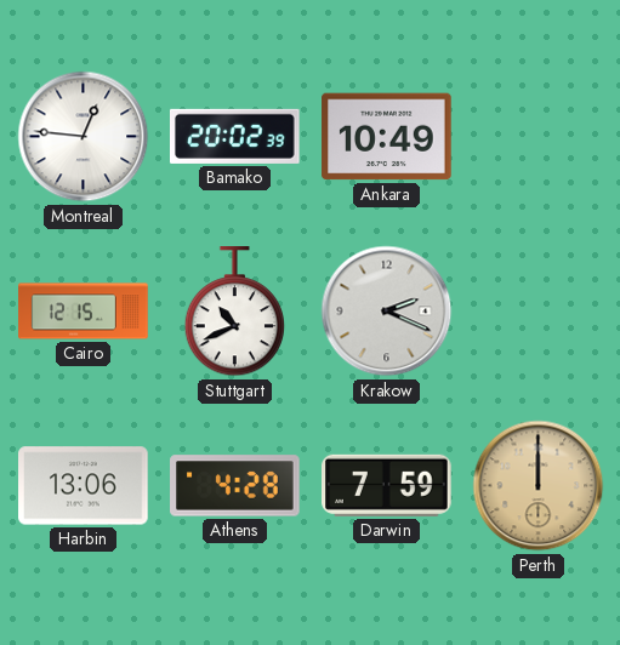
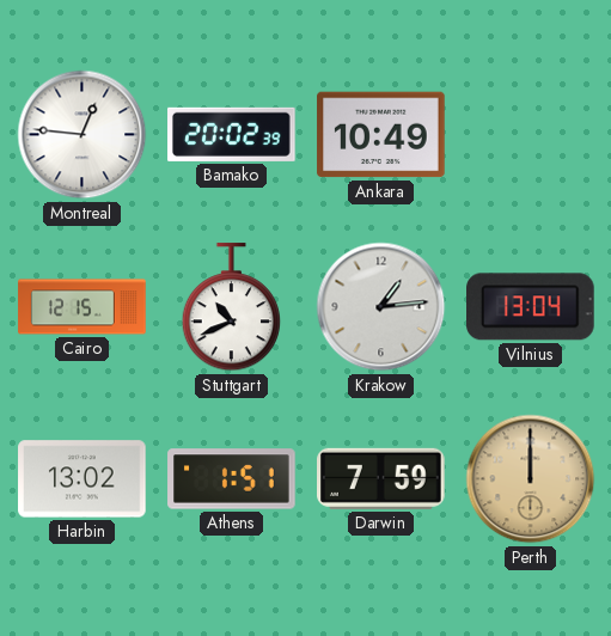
Krakow: 2:19 -> 1:14 (381, 307)
Vilnius: none -> 13:04 (531, 307)
Harbin: 13:06 -> 13:02 (83, 479)
Athens: 4:28 -> 1:51 (232, 479)
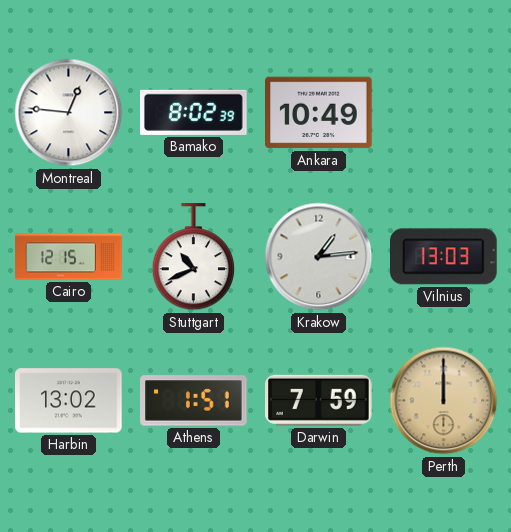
Bamako: 20:02 -> 8:02 (194, 112)
Vilnius: 13:04 -> 13:03 (444, 257)
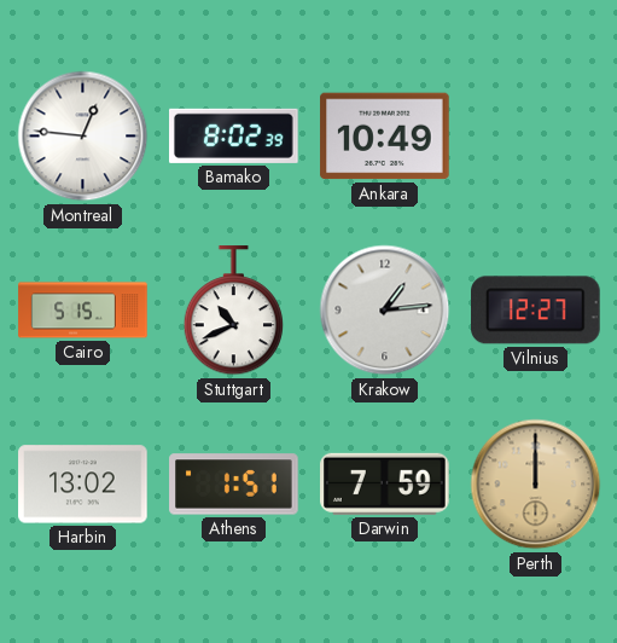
Cairo: 12:15 -> 5:15 (83, 311)
Vilnius: 13:03 -> 12:27 (536, 311)
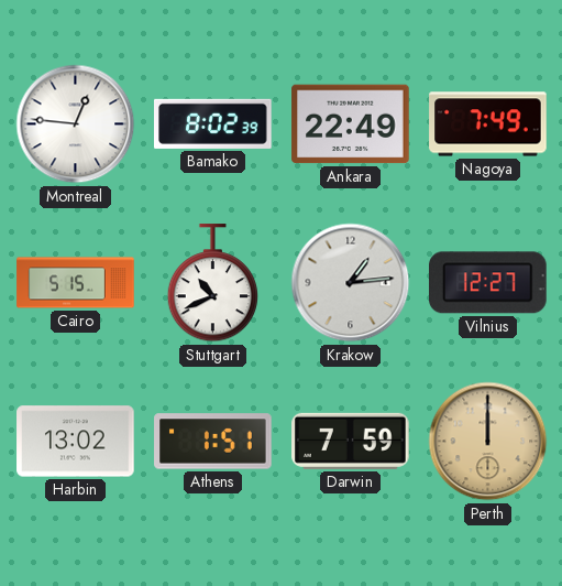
Ankara: 10:49 -> 22:49 (351, 124)
Nagoya: none -> 7:49 (488, 124)
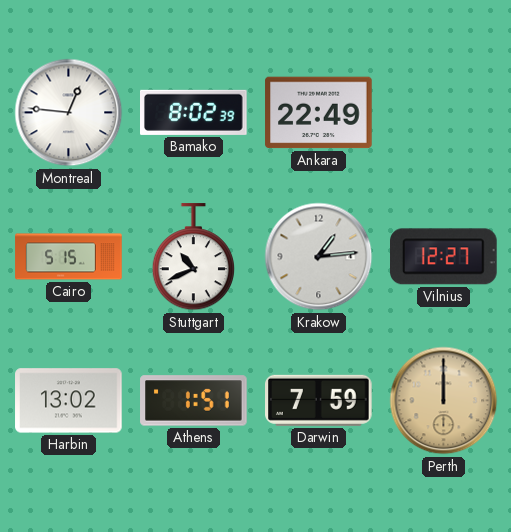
Nagoya: 7:49 -> none (488, 124)
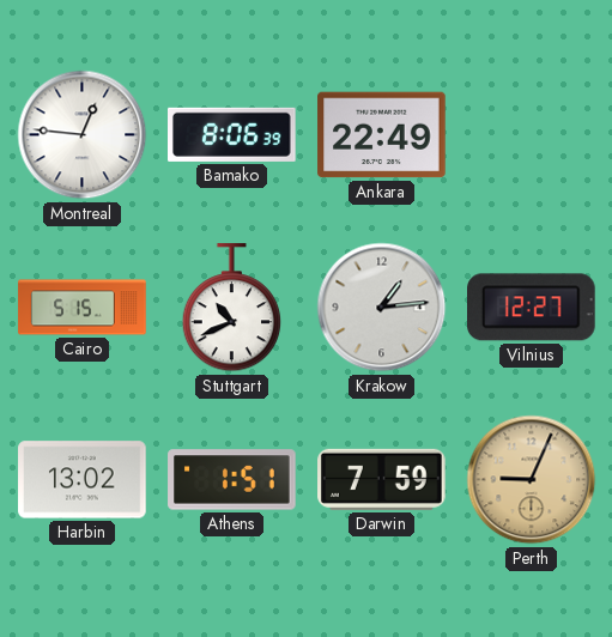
Bamako: 8:02 -> 8:06 (232, 134)
Perth: 12:00 -> 9:04 (532, 480)
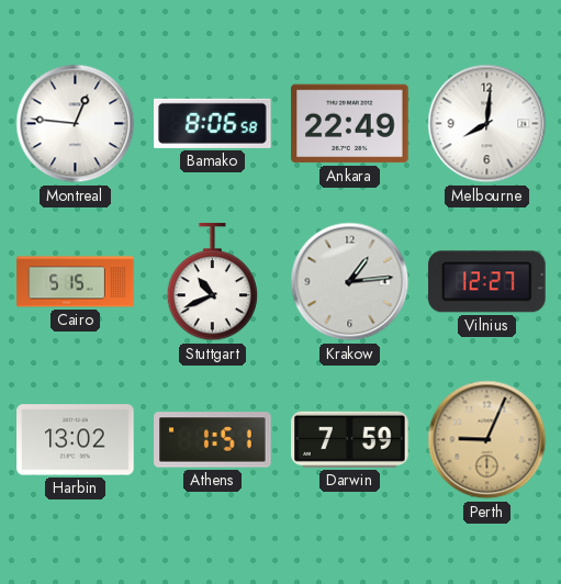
Bamako: 8:06:39 -> 8:06:58 (213, 123)
Melbourne: none -> 8:01 (487, 124)
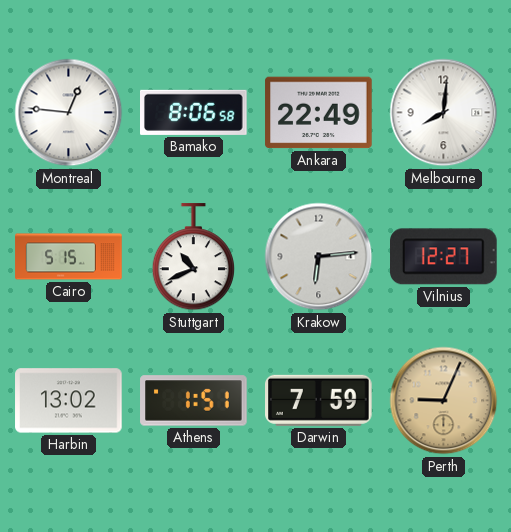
Krakow: 1:14 -> 6:14 (319, 257)
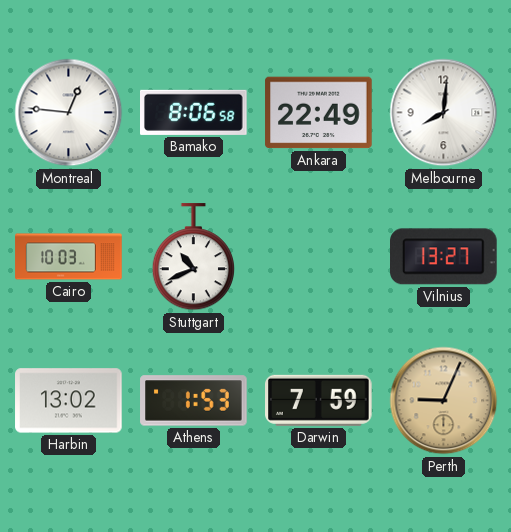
Cairo: 5:15 -> 10:03 (69, 257)
Krakow: 6:14 -> none (319, 257)
Vilnius: 12:27 -> 13:27 (444, 257)
Athens: 1:51 -> 1:53 (194, 401)
